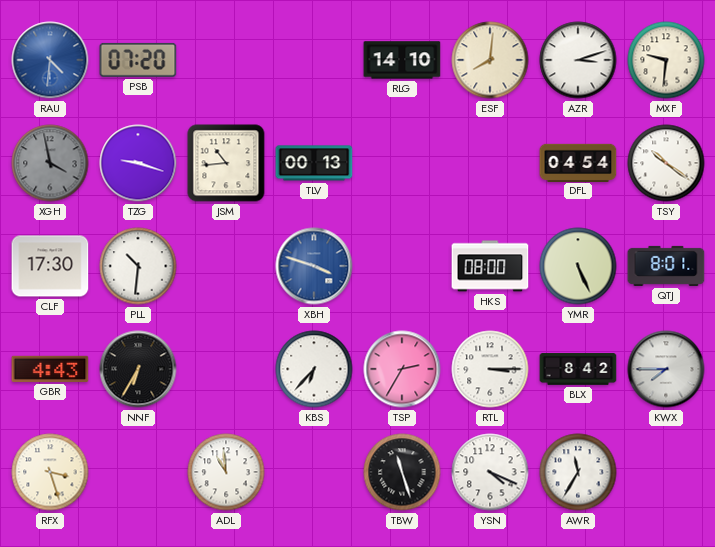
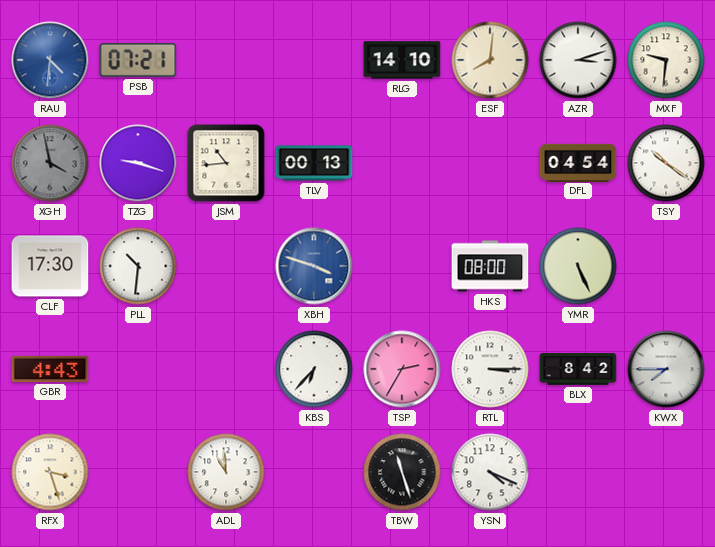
PSB: 07:20 -> 07:21 (138, 60)
QTJ: 8:01 -> none (666, 266)
NNF: 6:35 -> none (138, 369)
AWR: 11:35 -> none (578, 472)
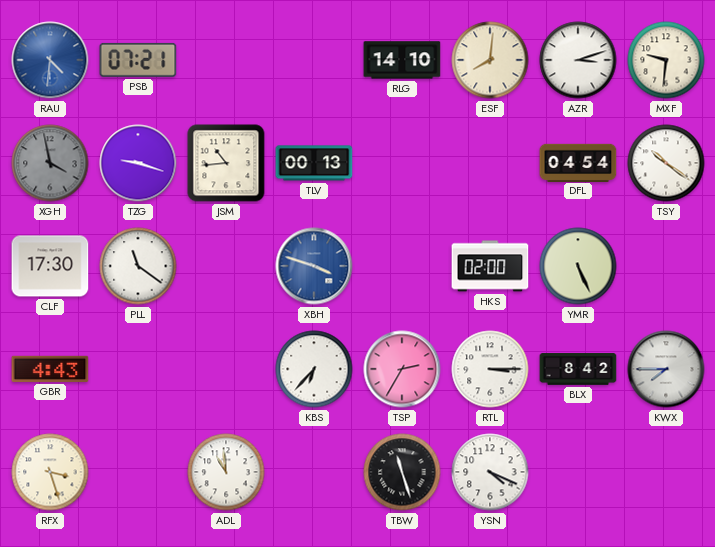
PLL: 10:31 -> 11:21 (138, 266)
HKS: 08:00 -> 02:00 (490, 266)
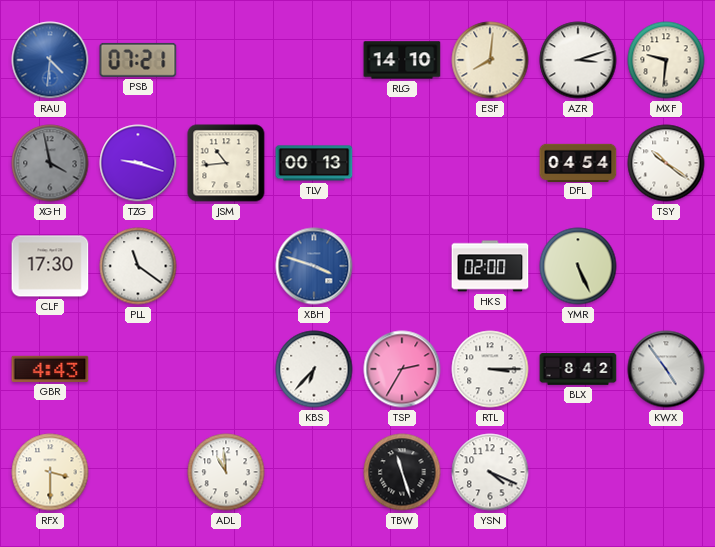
KWX: 7:45 -> 4:54 (666, 369)
RFX: 3:27 -> 3:30 (50, 472)
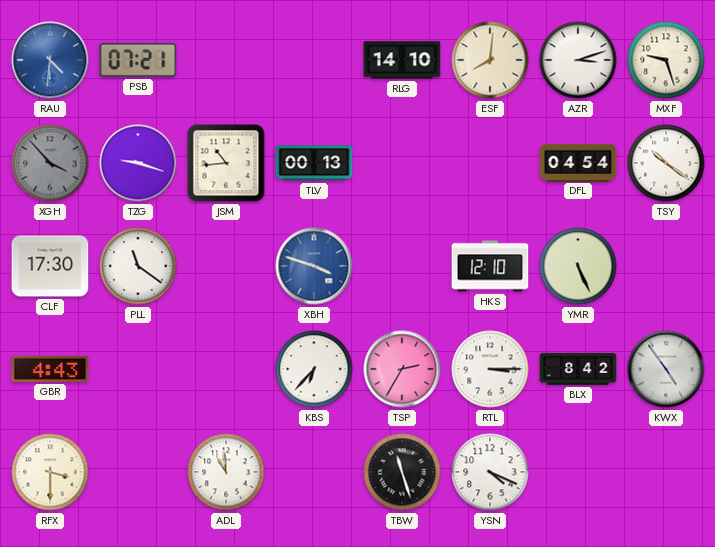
MXF: 9:31 -> 9:27 (666, 60)
XGH: 3:58 -> 3:53 (50, 163)
HKS: 02:00 -> 12:10 (490, 266)
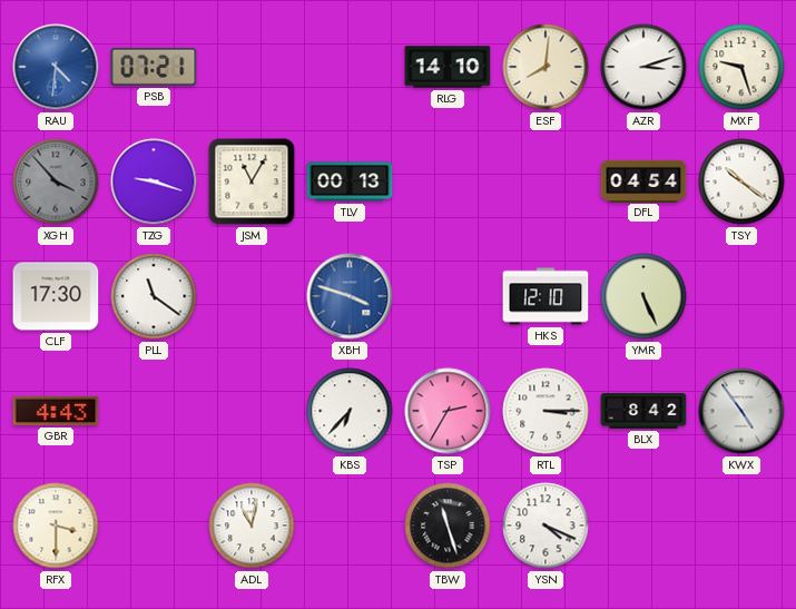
JSM: 10:44 -> 11:05 (252, 181)
ADL: 10:59 -> 11:02 (252, 525)
